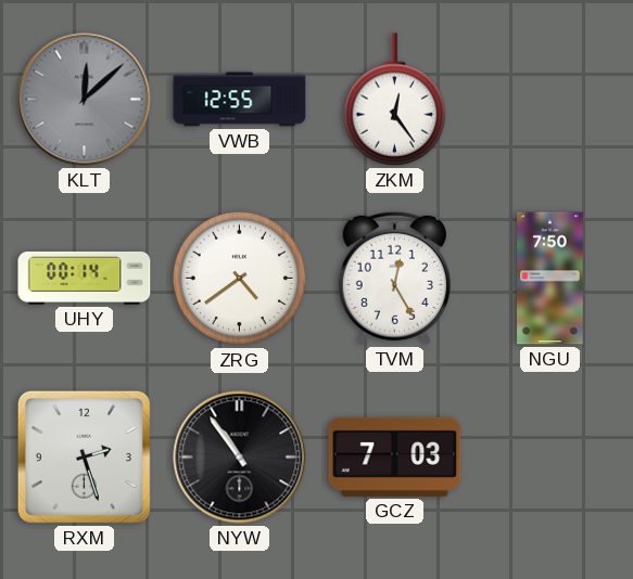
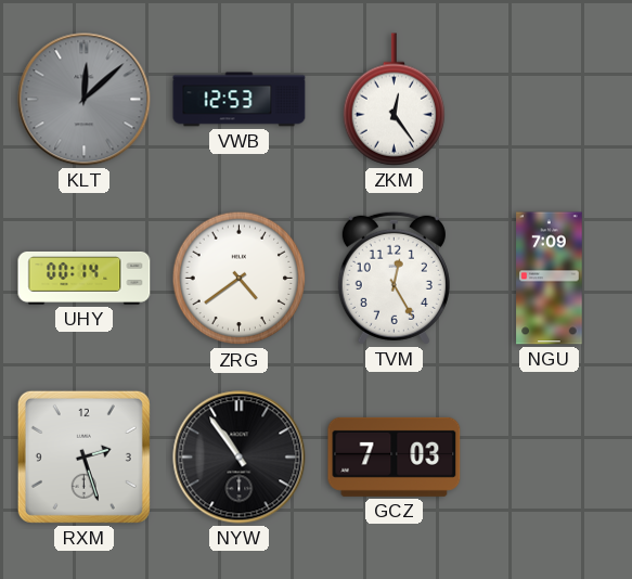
VWB: 12:55 -> 12:53 (240, 100)
NGU: 7:50 -> 7:09 (550, 279)
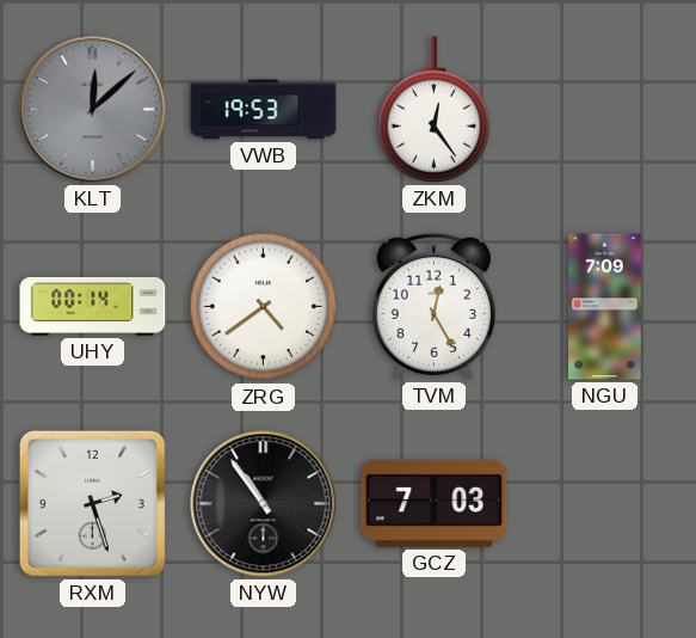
VWB: 12:53 -> 19:53 (264, 110)
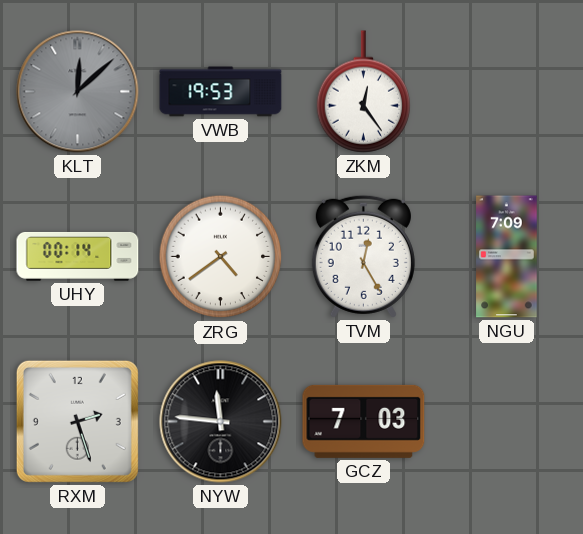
NYW: 10:54 -> 11:46 (221, 422)
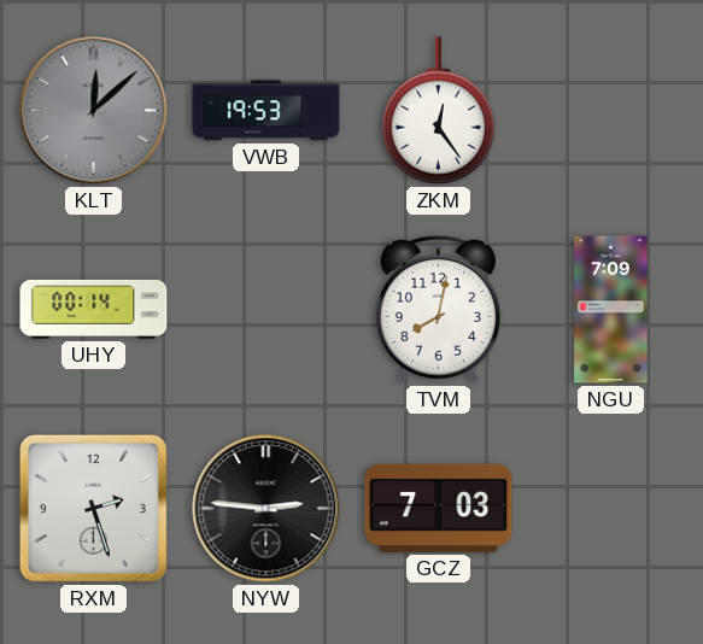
ZRG: 4:39 -> none (221, 257)
TVM: 12:25 -> 8:02 (438, 309)
NYW: 11:46 -> 2:46 (266, 509)
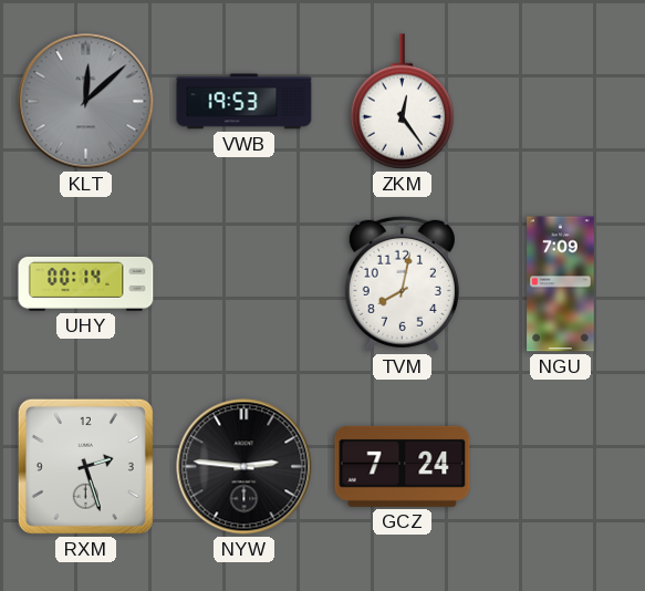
GCZ: 7:03 -> 7:24 (403, 466)
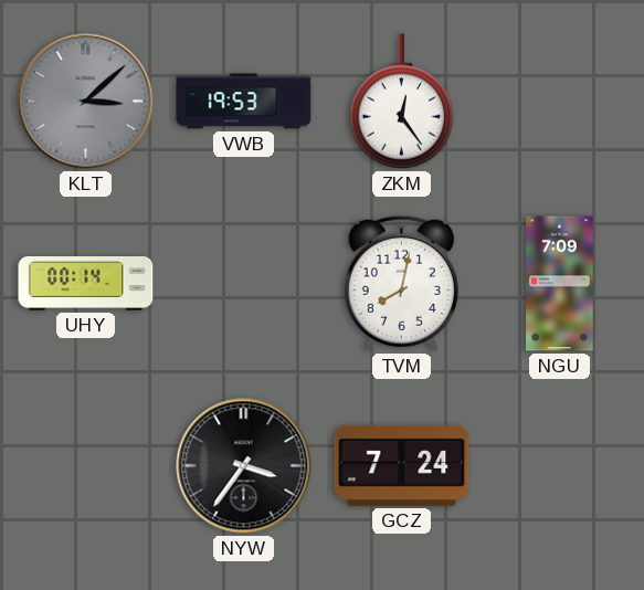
KLT: 12:08 -> 3:08 (86, 102)
RXM: 2:27 -> none (85, 466)
NYW: 2:46 -> 3:36 (244, 466)
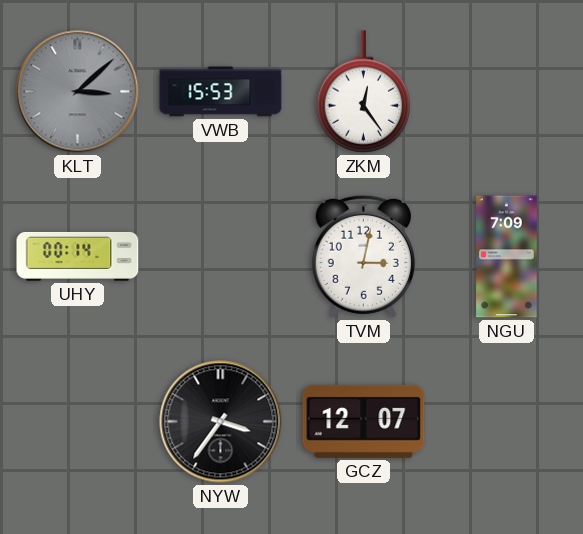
VWB: 19:53 -> 15:53 (221, 92)
TVM: 8:02 -> 3:02 (363, 256)
GCZ: 7:24 -> 12:07 (364, 421)
